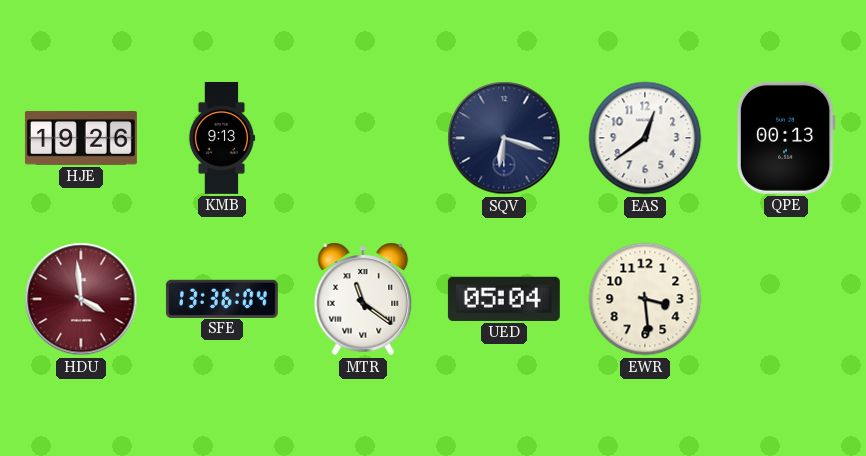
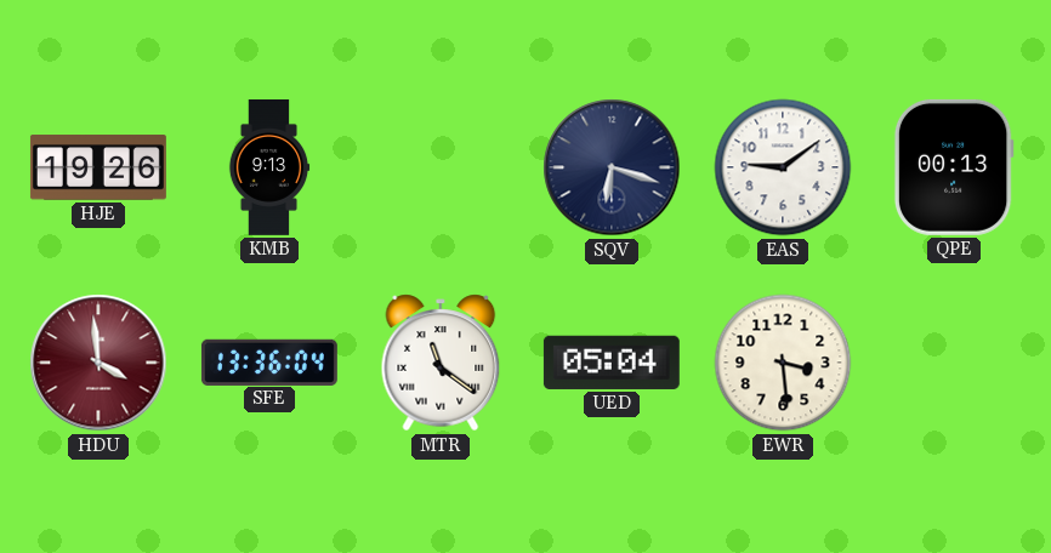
EAS: 12:39 -> 9:09 (783, 167)
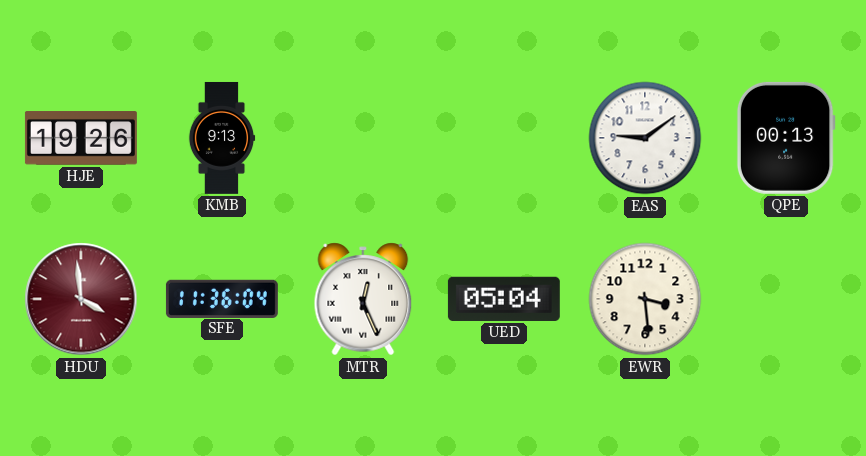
SQV: 6:18 -> none (612, 167)
SFE: 13:36 -> 11:36 (222, 298)
MTR: 11:21 -> 12:26 (363, 299)
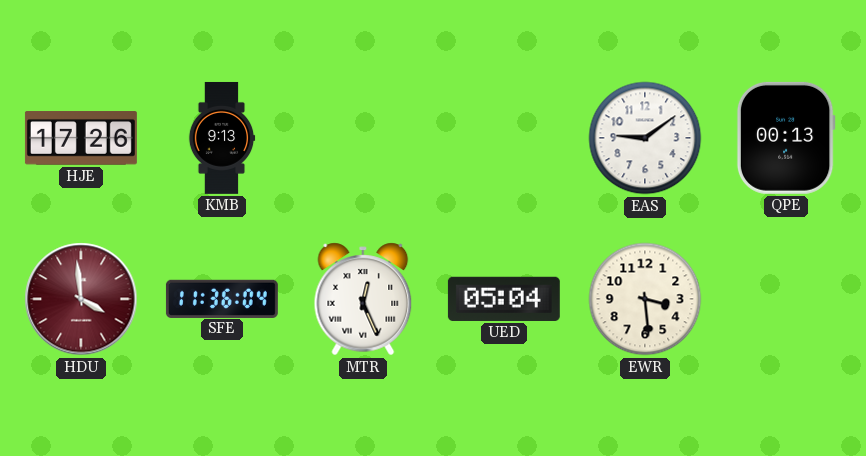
HJE: 19:26 -> 17:26 (81, 138)
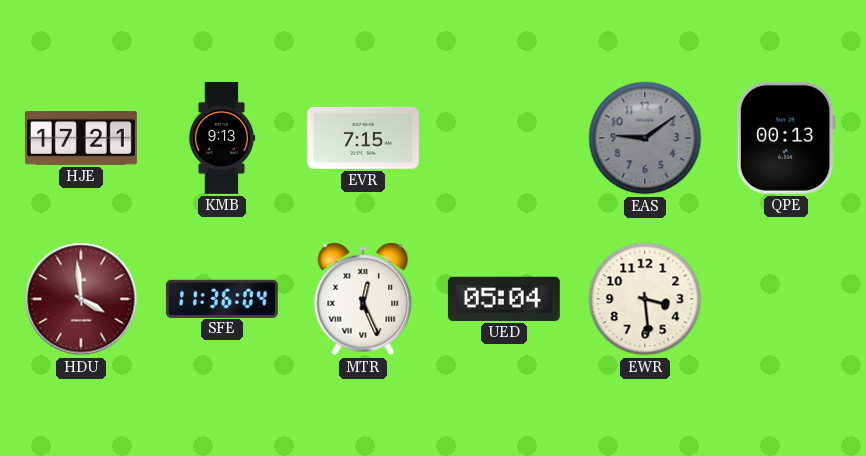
HJE: 17:26 -> 17:21 (81, 138)
EVR: none -> 7:15 (363, 138)
EAS dial: white -> grey (645, 138)
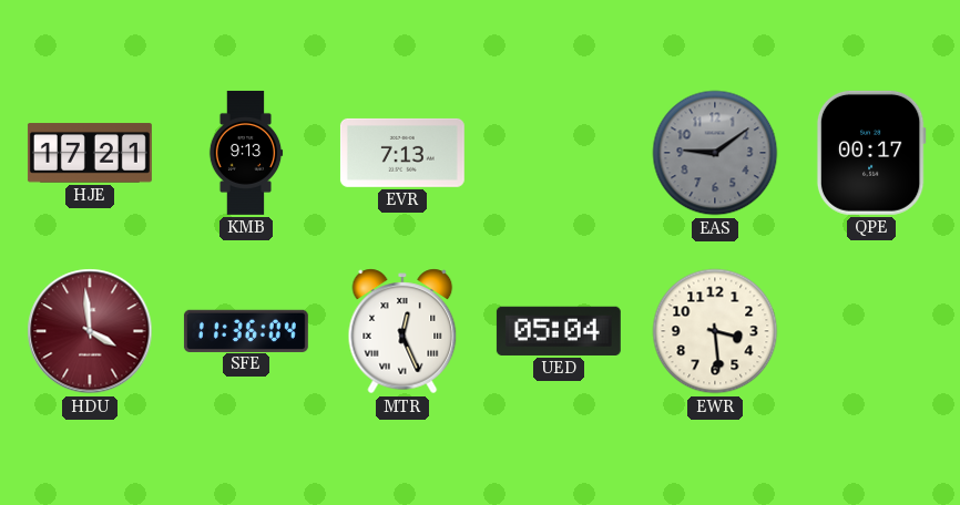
EVR: 7:15 -> 7:13 (402, 153)
QPE: 00:13 -> 00:17 (871, 153)
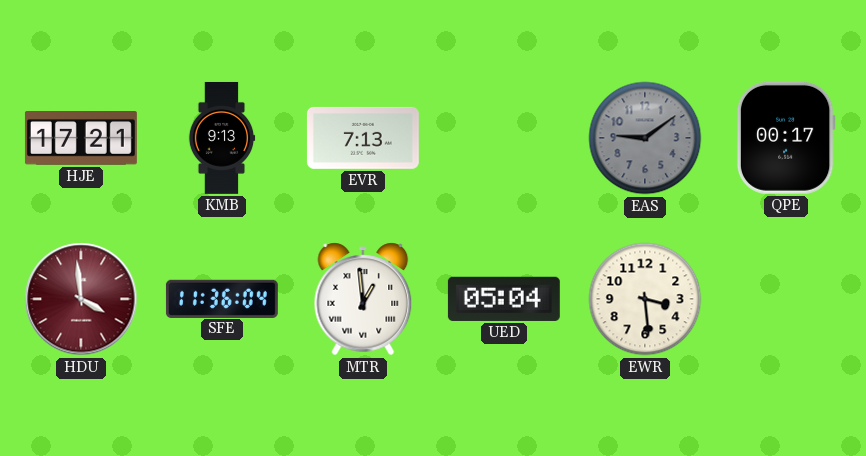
MTR: 12:26 -> 12:59 (363, 299)
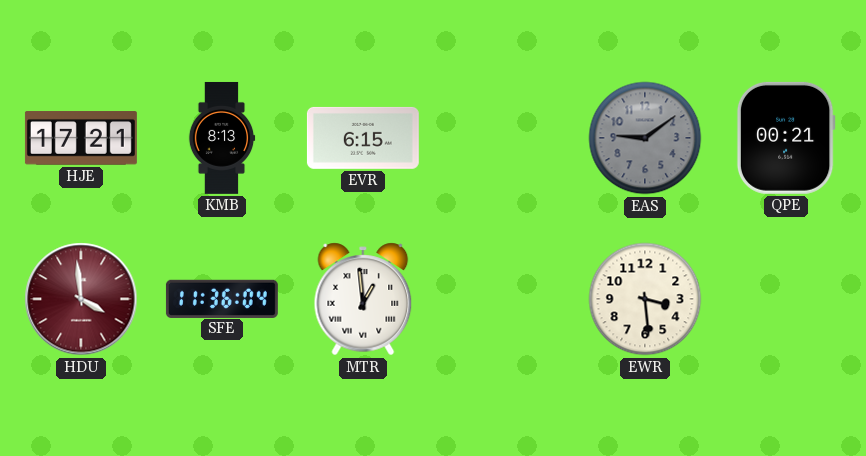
KMB: 9:13 -> 8:13 (222, 138)
EVR: 7:13 -> 6:15 (363, 138)
QPE: 00:17 -> 00:21 (786, 138)
UED: 05:04 -> none (504, 299)
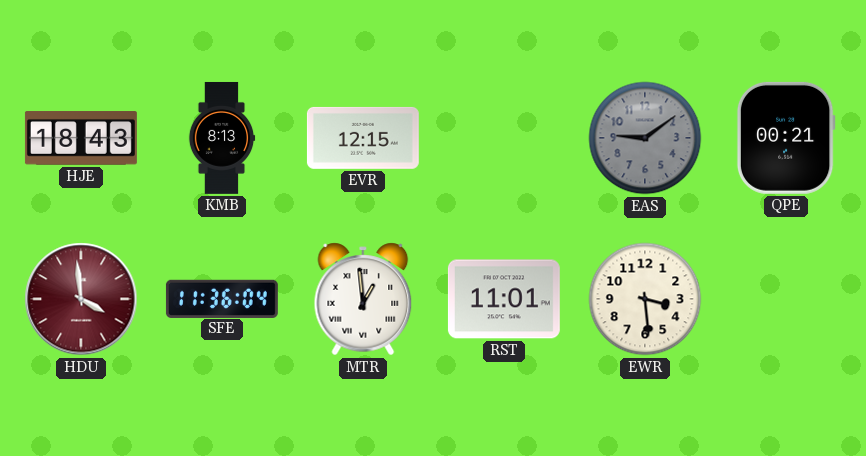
HJE: 17:21 -> 18:43 (81, 138)
EVR: 6:15 -> 12:15 (363, 138)
RST: none -> 11:01 (504, 299)
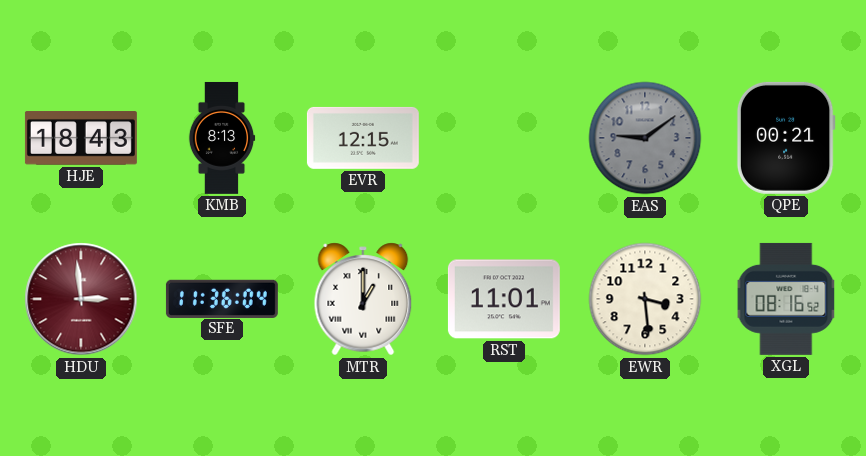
HDU: 3:59 -> 2:59 (81, 299)
MTR: 12:59 -> 1:00 (363, 299)
XGL: none -> 08:16 (786, 299)
